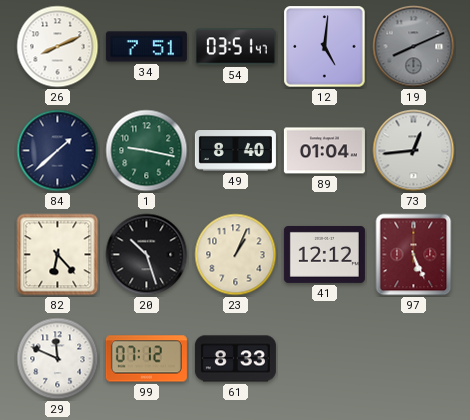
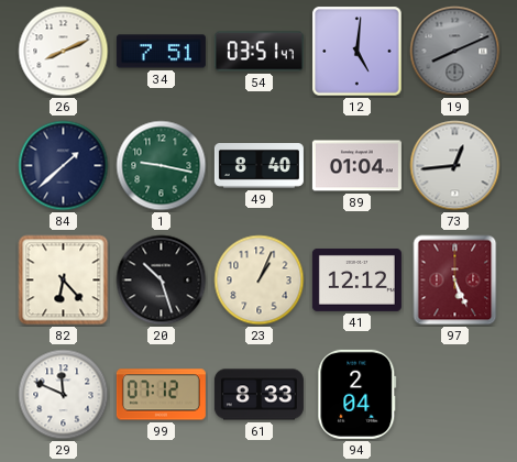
94: none -> 2:04 (358, 394)
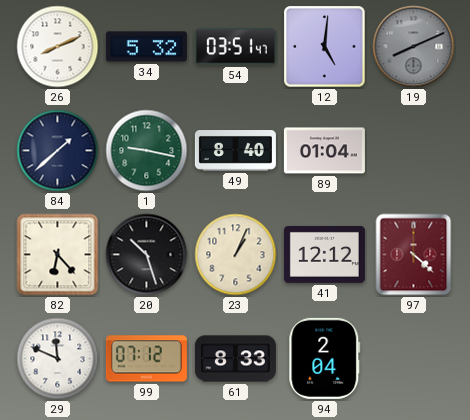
34: 7:51 -> 5:32 (146, 47)
73: 12:44 -> none (455, 166)
97: 5:26 -> 4:22 (414, 255)
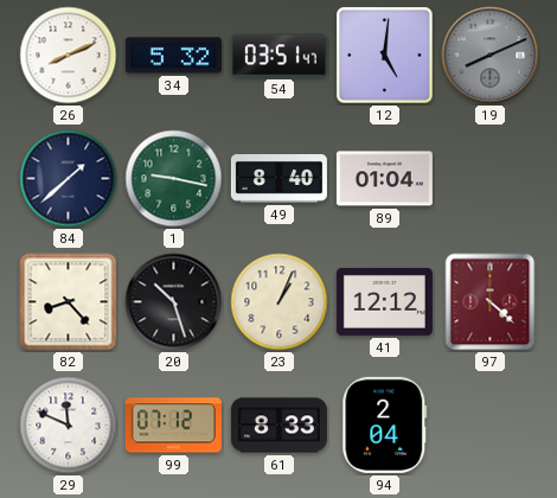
82: 6:23 -> 8:23 (69, 302)
